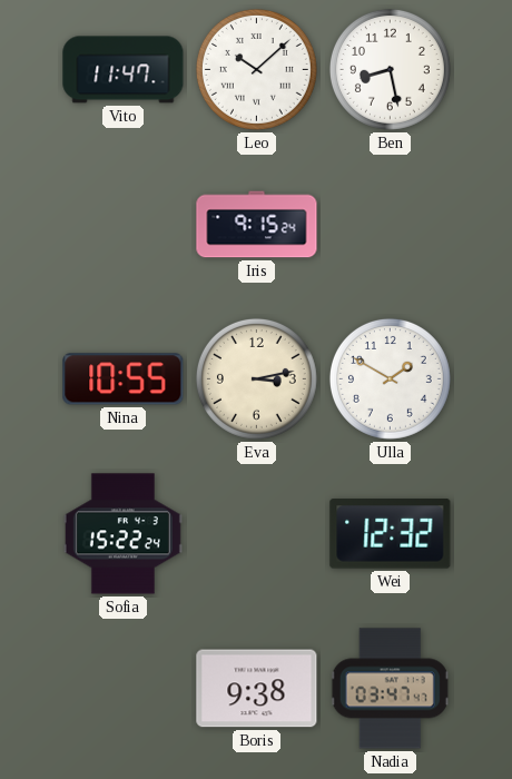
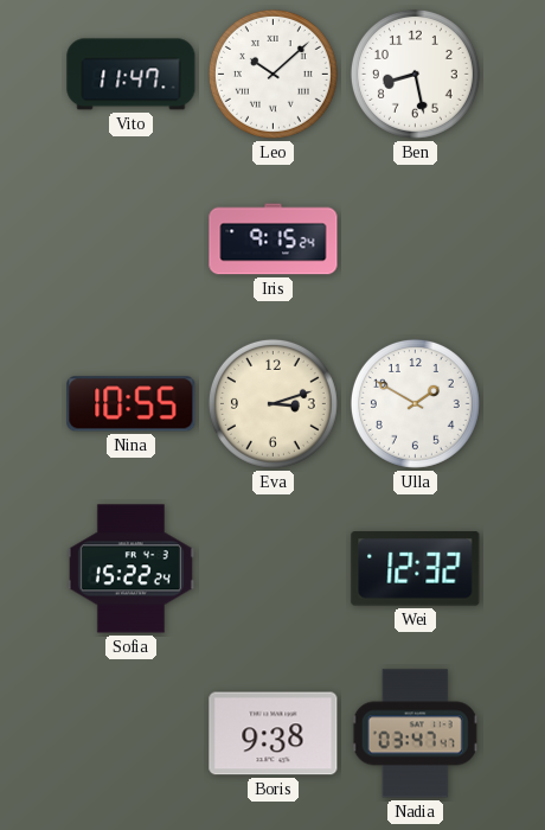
Eva: 3:13 -> 3:12 (272, 403)
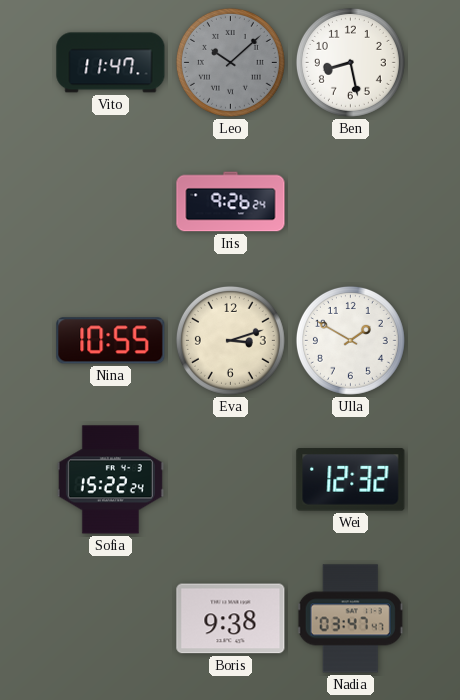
Leo dial: white -> grey (230, 62)
Iris: 9:15 -> 9:26 (231, 202)
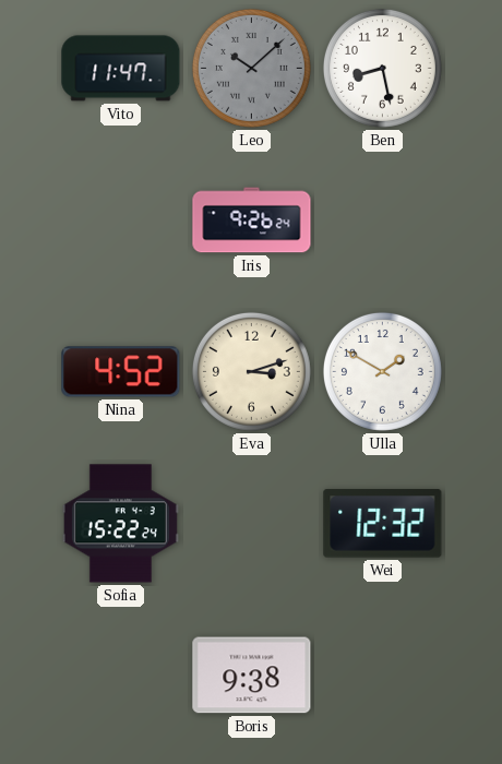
Nina: 10:55 -> 4:52 (121, 372)
Nadia: 03:47 -> none (351, 619)
